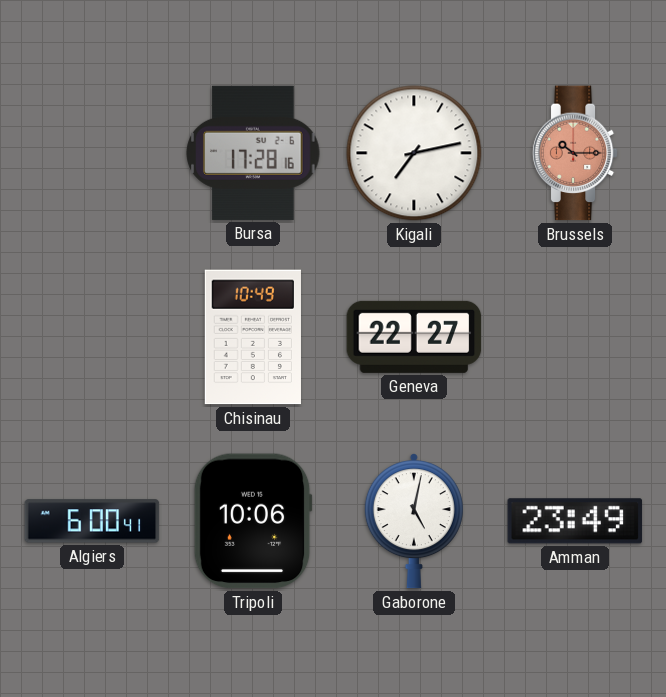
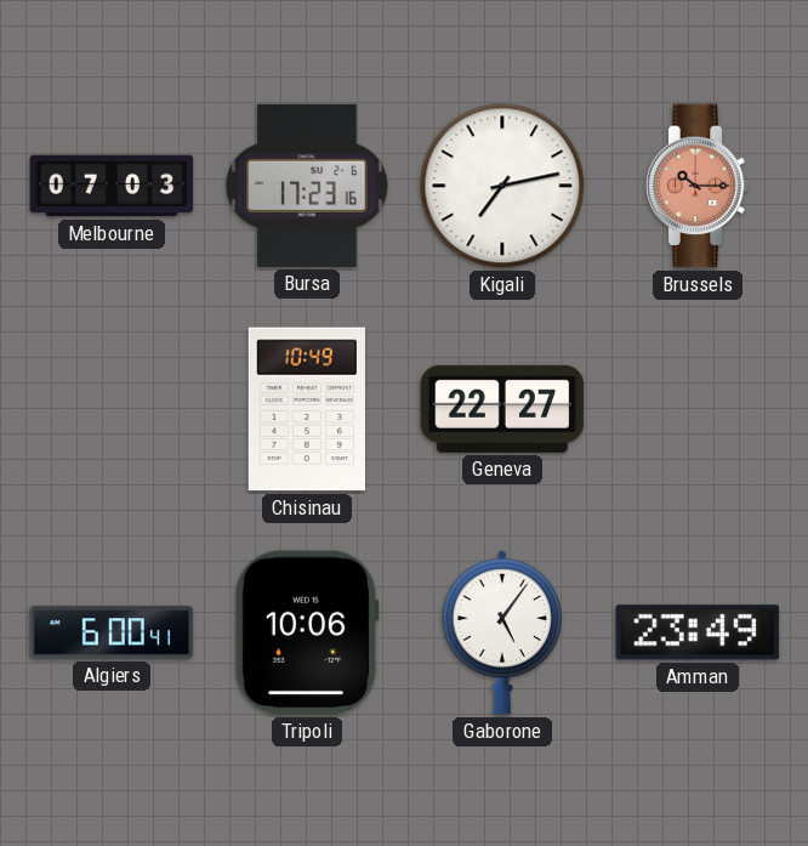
Melbourne: none -> 07:03 (112, 186)
Bursa: 17:28 -> 17:23 (307, 186)
Gaborone: 5:02 -> 5:06 (502, 632)
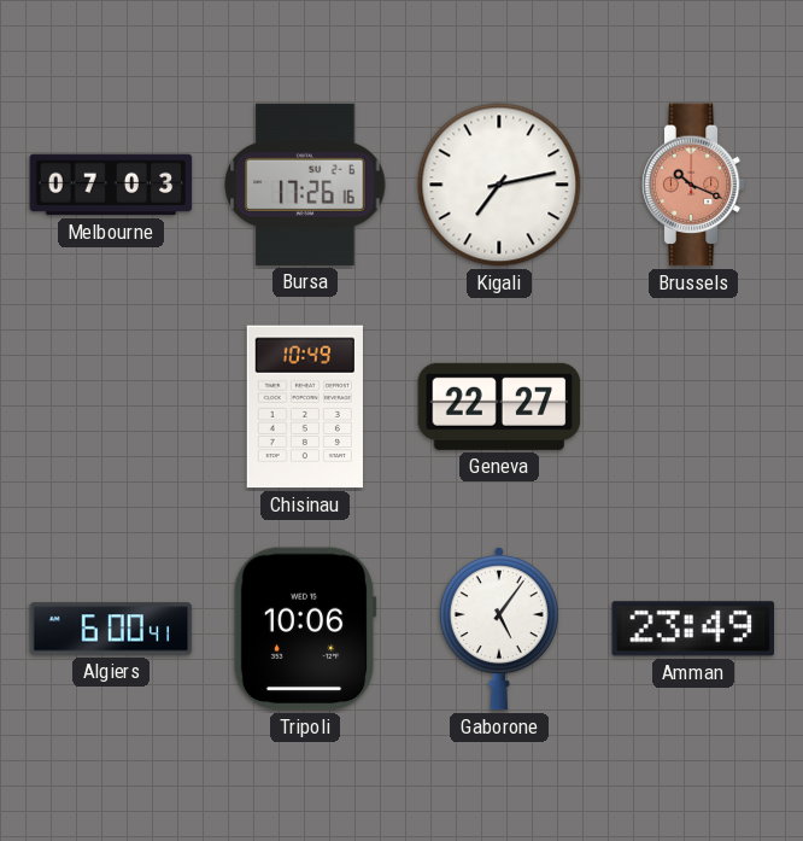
Bursa: 17:23 -> 17:26 (305, 185)
Brussels: 10:15 -> 10:19 (693, 185)
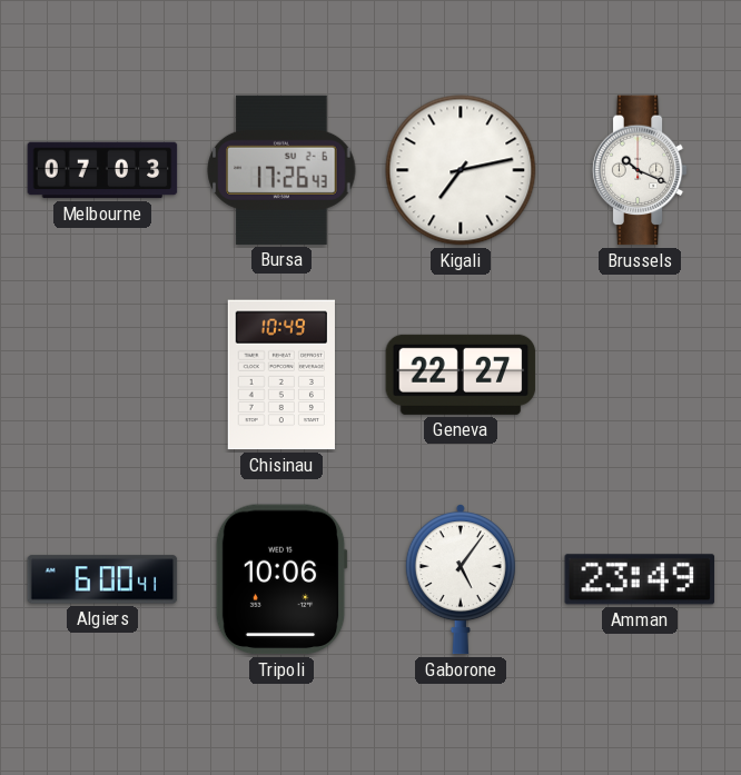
Bursa: 17:26:16 -> 17:26:43 (281, 170)
Brussels dial: salmon -> white (640, 170)
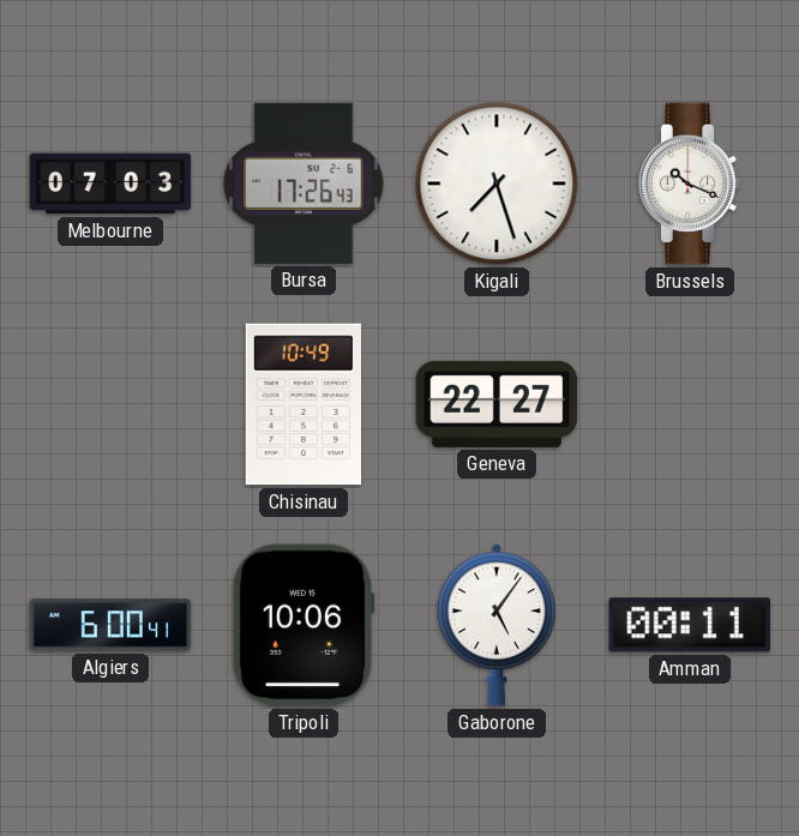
Kigali: 7:13 -> 7:27 (497, 184)
Amman: 23:49 -> 00:11 (690, 625)
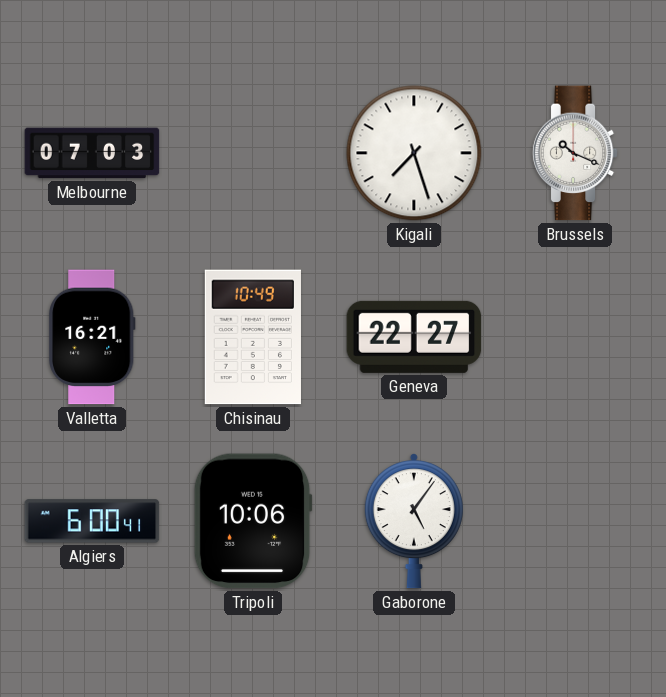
Bursa: 17:26 -> none (304, 184)
Valletta: none -> 16:21 (93, 337)
Amman: 00:11 -> none (690, 625)
